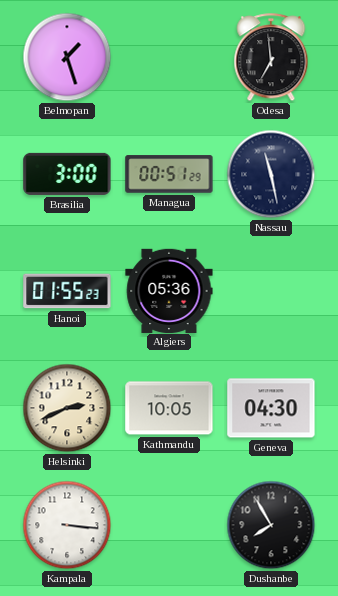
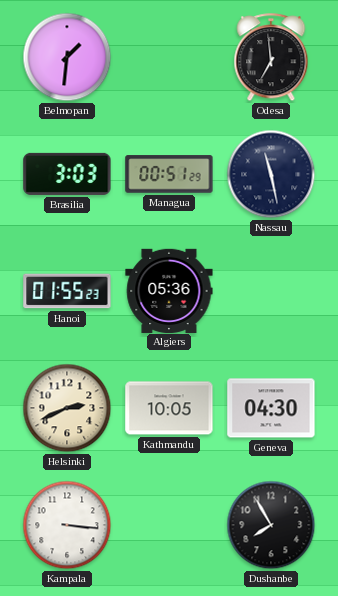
Belmopan: 1:27 -> 1:31 (67, 57)
Brasilia: 3:00 -> 3:03 (67, 174)
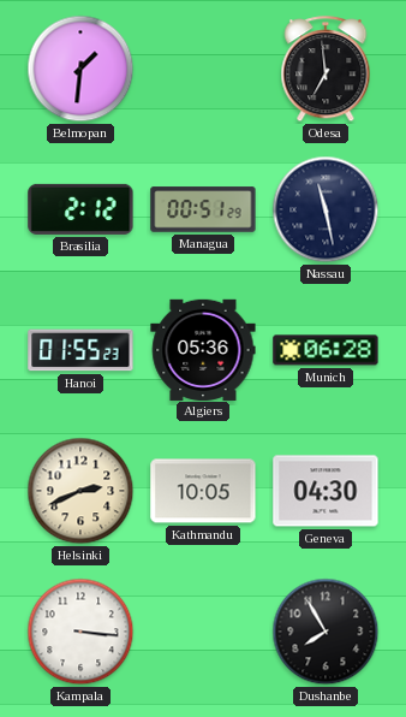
Brasilia: 3:03 -> 2:12 (80, 209)
Munich: none -> 06:28 (326, 350)
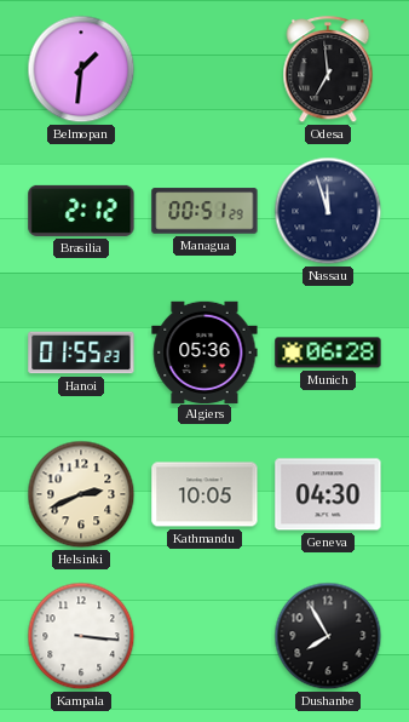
Nassau: 11:28 -> 11:57 (328, 211)
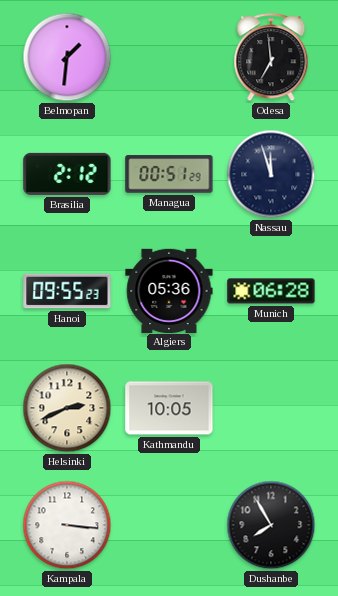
Hanoi: 01:55 -> 09:55 (67, 291)
Geneva: 04:30 -> none (328, 494)
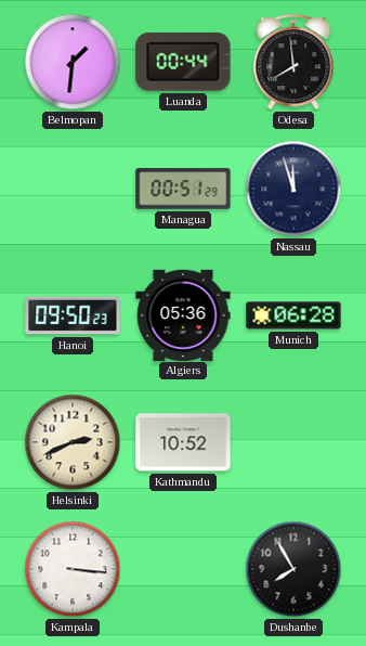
Luanda: none -> 00:44 (183, 62)
Odesa: 6:59 -> 7:59 (293, 63)
Brasilia: 2:12 -> none (67, 174)
Hanoi: 09:55 -> 09:50 (73, 315)
Kathmandu: 10:05 -> 10:52 (183, 442)
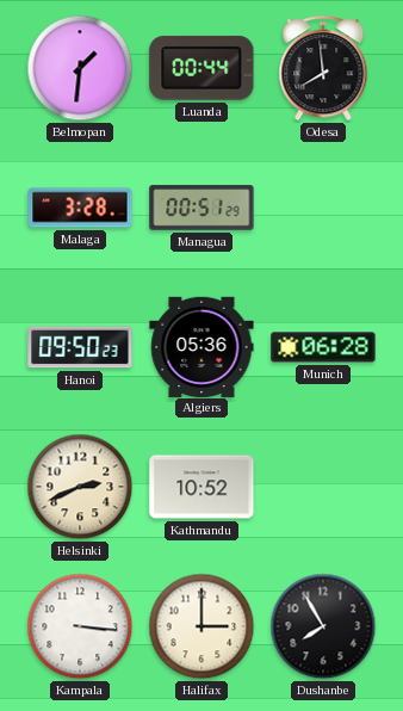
Malaga: none -> 3:28 (80, 208)
Nassau: 11:57 -> none (293, 189)
Halifax: none -> 3:00 (201, 626)
